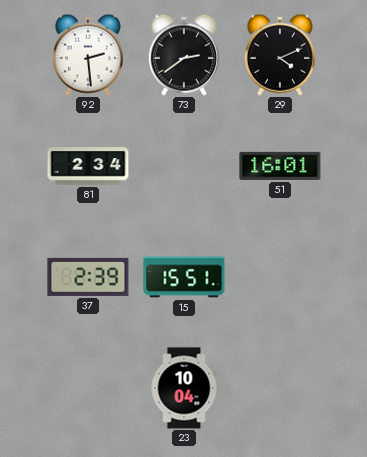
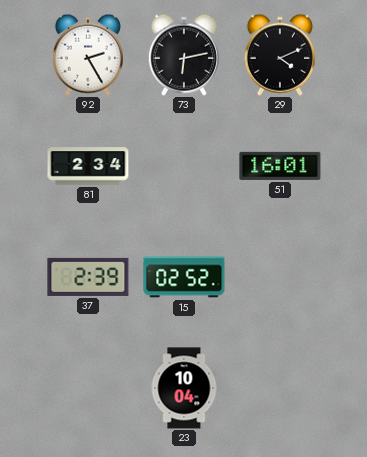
92: 2:29 -> 2:25 (88, 55)
73: 2:39 -> 6:13 (184, 55)
15: 15:51 -> 02:52 (184, 277)
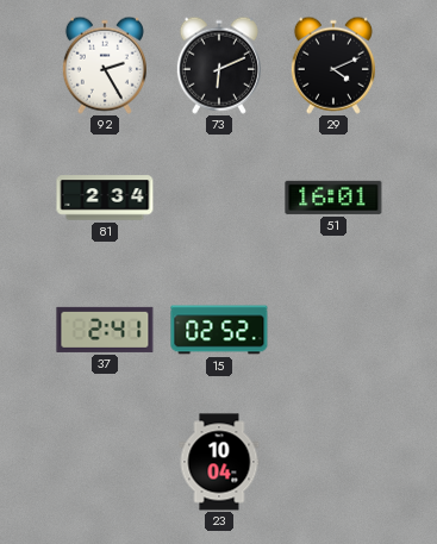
73: 6:13 -> 6:11 (219, 65)
37: 2:39 -> 2:41 (105, 330)
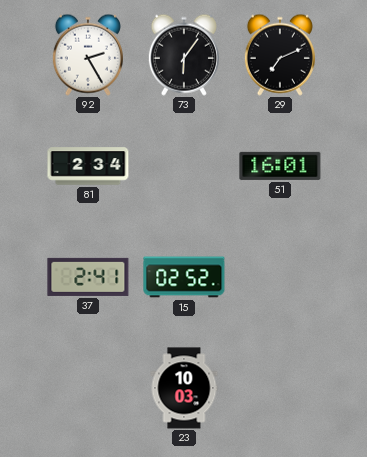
73: 6:11 -> 6:06 (184, 55)
29: 4:11 -> 7:11 (280, 55)
23: 10:04 -> 10:03 (184, 388)
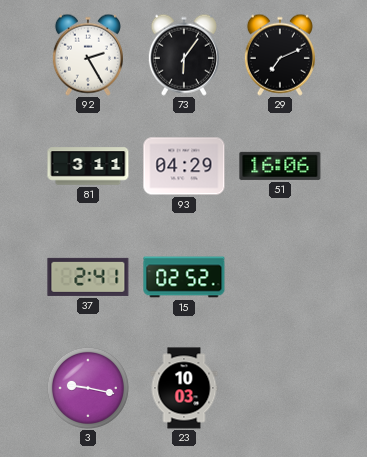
81: 2:34 -> 3:11 (88, 166)
93: none -> 04:29 (184, 166)
51: 16:01 -> 16:06 (280, 166)
3: none -> 9:17 (88, 388)
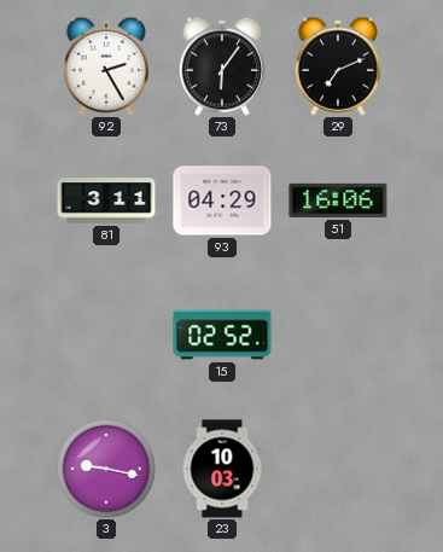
37: 2:41 -> none (88, 277)
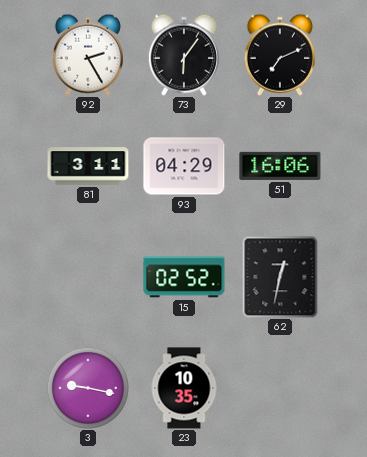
62: none -> 12:32 (280, 277)
23: 10:03 -> 10:35 (184, 388)
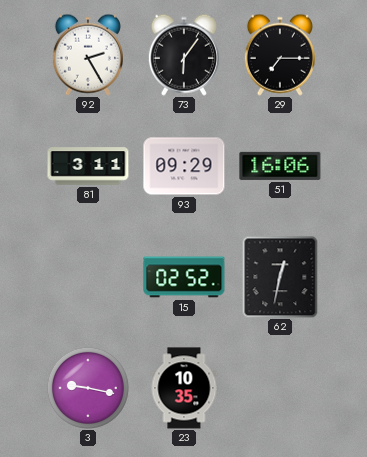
29: 7:11 -> 7:15 (280, 55)
93: 04:29 -> 09:29 (184, 166)
